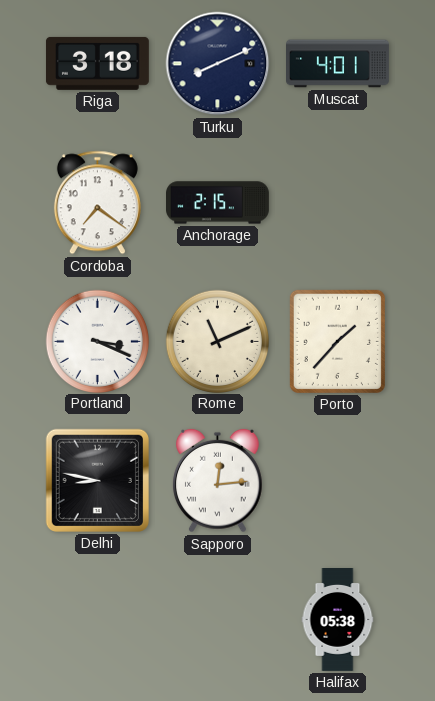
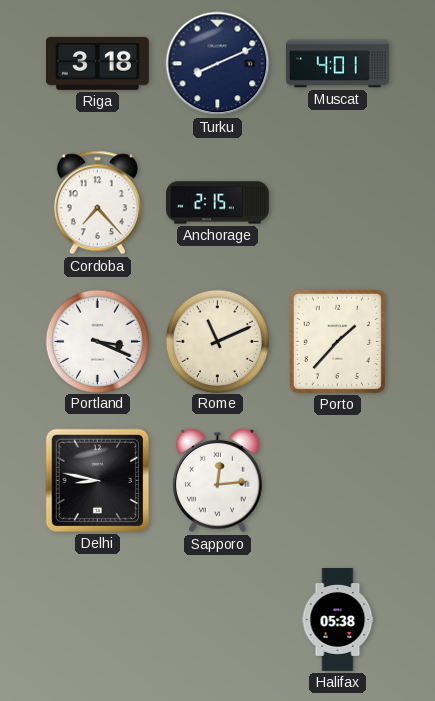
Cordoba: 7:21 -> 7:23 (97, 203)
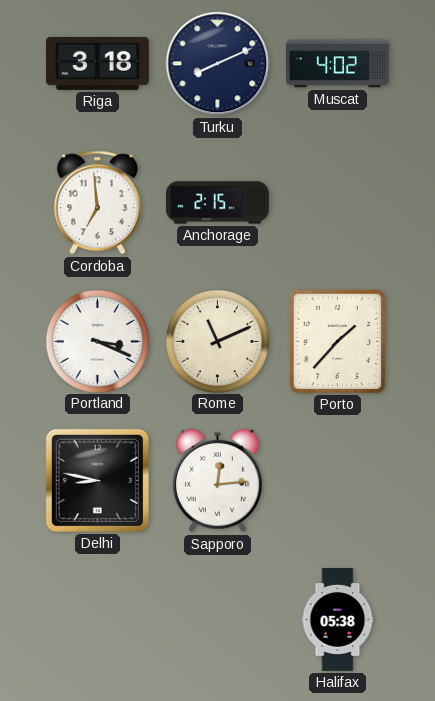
Muscat: 4:01 -> 4:02 (338, 64)
Cordoba: 7:23 -> 6:59 (97, 203)
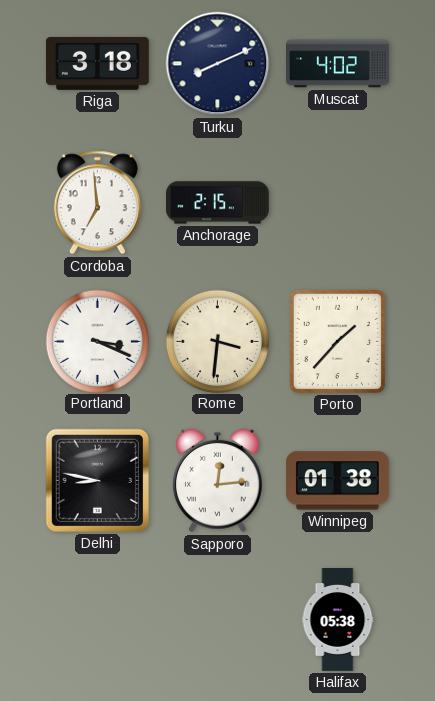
Rome: 11:11 -> 3:31 (217, 341)
Winnipeg: none -> 01:38 (337, 481)
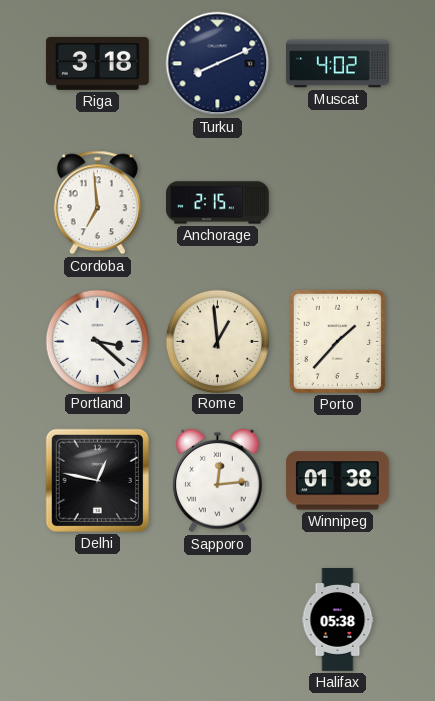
Portland: 3:19 -> 3:22 (97, 341)
Rome: 3:31 -> 12:59 (217, 341)
Delhi: 8:47 -> 12:47 (97, 480)
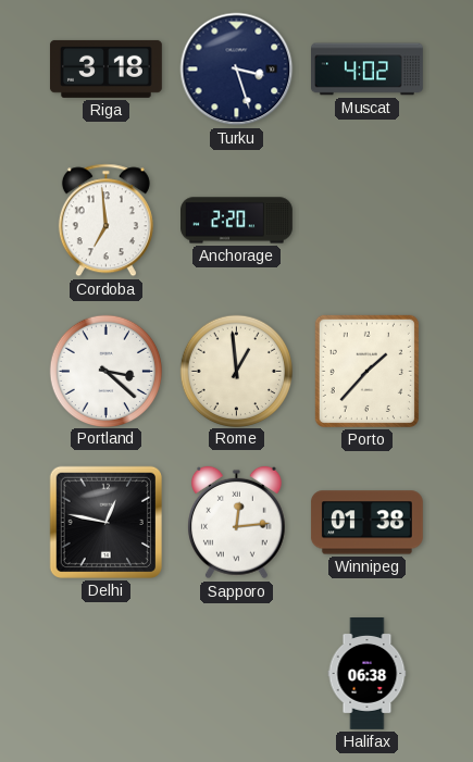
Turku: 8:11 -> 3:27 (237, 70)
Anchorage: 2:15 -> 2:20 (237, 221)
Halifax: 05:38 -> 06:38 (368, 674)
